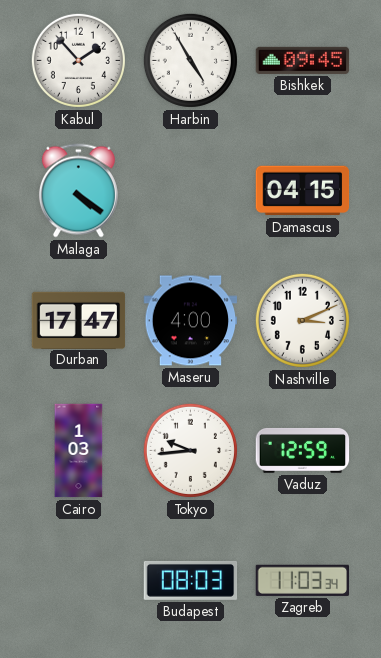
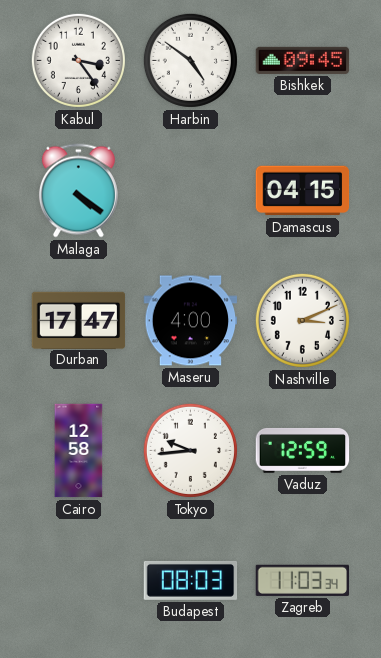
Kabul: 1:53 -> 3:24 (78, 60)
Harbin: 4:55 -> 4:51 (190, 60)
Cairo: 1:03 -> 12:58 (79, 451)
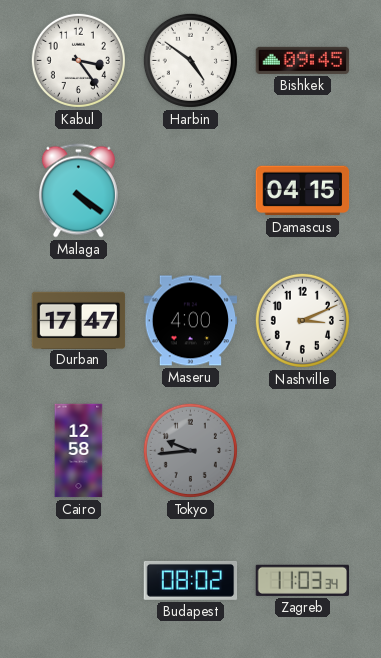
Tokyo dial: white -> grey (190, 450)
Vaduz: 12:59 -> none (303, 451)
Budapest: 08:03 -> 08:02 (191, 580)
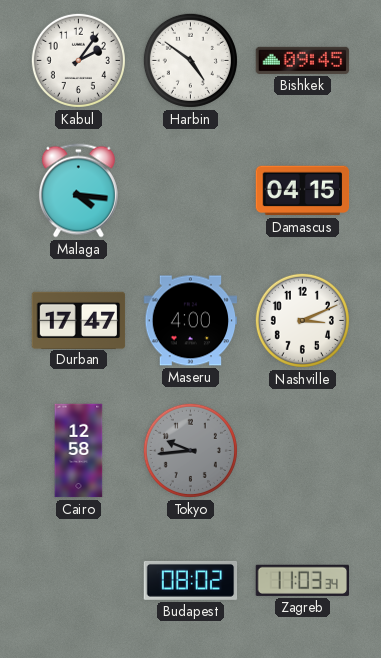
Kabul: 3:24 -> 2:06 (78, 60)
Malaga: 4:21 -> 4:16 (78, 191)
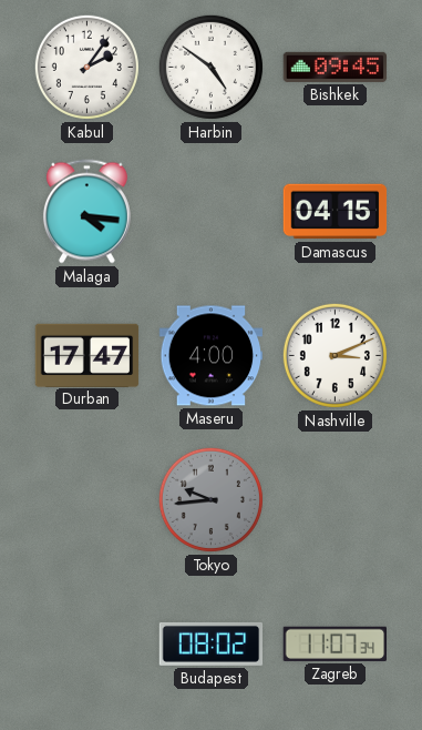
Cairo: 12:58 -> none (79, 451)
Zagreb: 11:03 -> 11:07 (334, 643)
